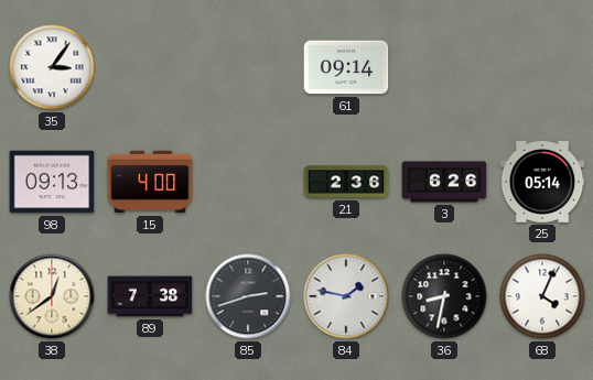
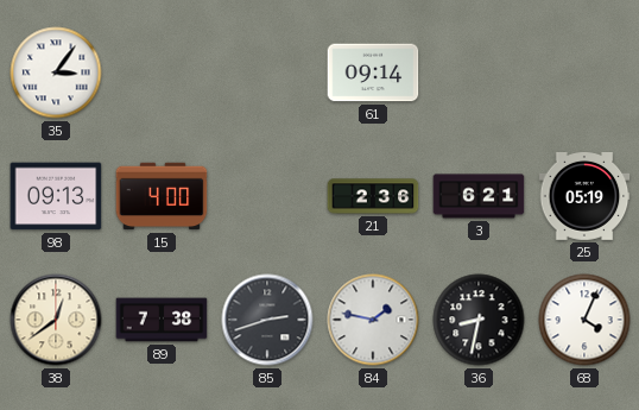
3: 6:26 -> 6:21 (479, 196)
25: 05:14 -> 05:19 (584, 197)
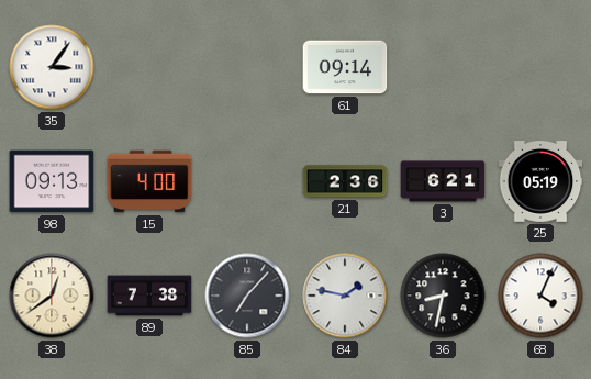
85: 2:42 -> 7:07 (247, 296)
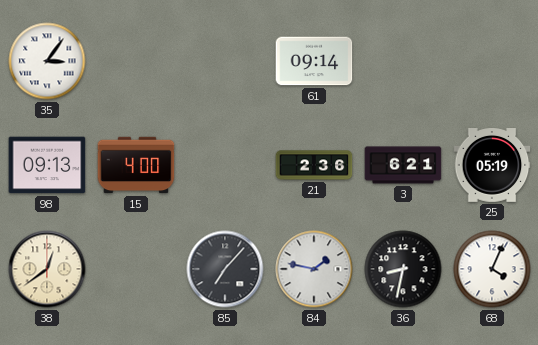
89: 7:38 -> none (149, 296)
